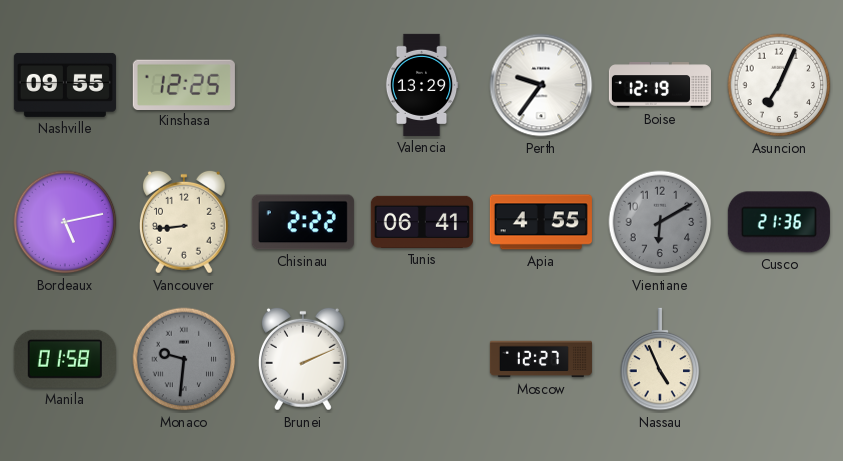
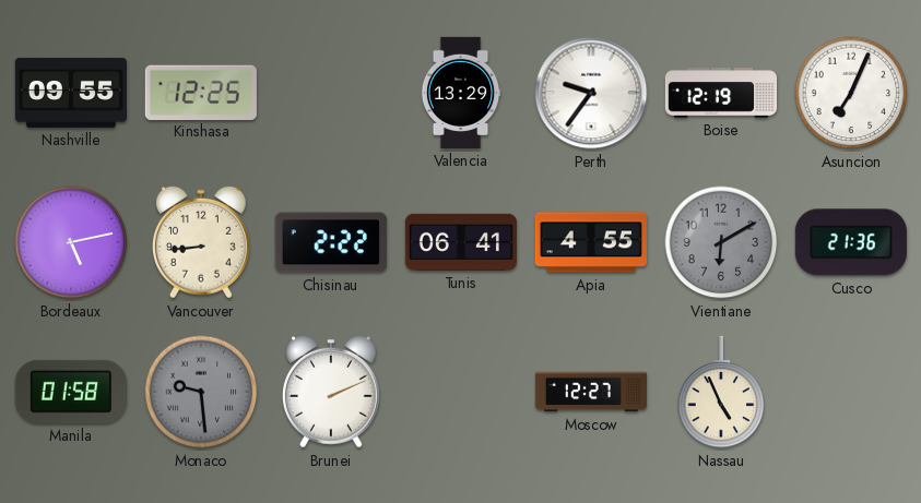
Monaco: 9:31 -> 9:29 (201, 392)
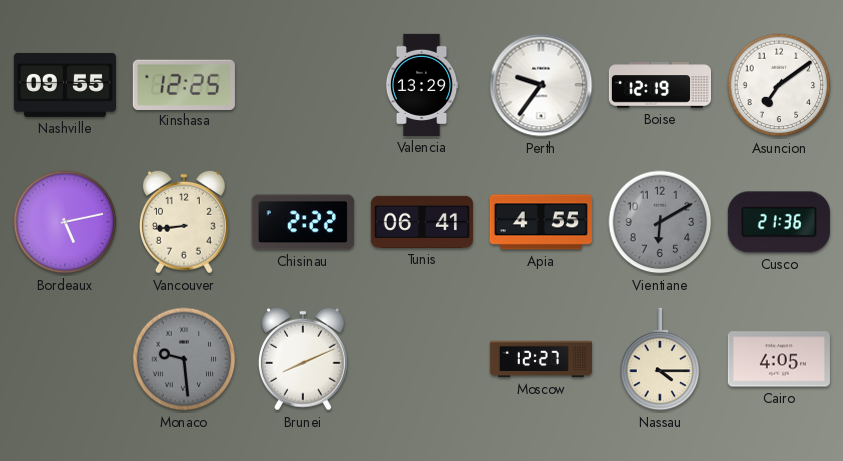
Asuncion: 7:04 -> 7:09 (779, 85)
Manila: 01:58 -> none (71, 392)
Brunei: 2:11 -> 8:11 (303, 359)
Nassau: 4:56 -> 4:15 (660, 359)
Cairo: none -> 4:05 (779, 359)
